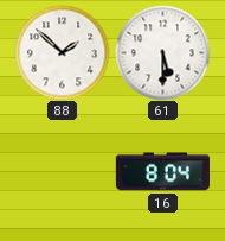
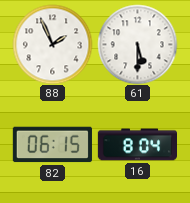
88: 1:52 -> 1:56 (52, 44)
82: none -> 06:15 (52, 145)
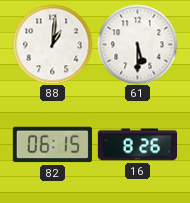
88: 1:56 -> 1:01 (52, 44)
16: 8:04 -> 8:26 (137, 145)
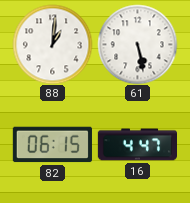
61: 5:30 -> 5:28 (137, 44)
16: 8:26 -> 4:47 (137, 145)
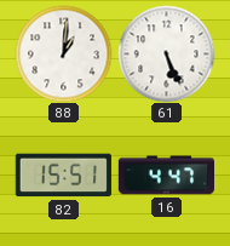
61: 5:28 -> 5:26 (166, 53)
82: 06:15 -> 15:51 (63, 176)
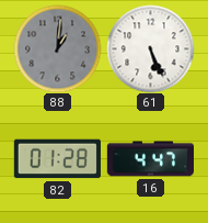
88 dial: white -> grey (57, 48)
82: 15:51 -> 01:28 (57, 159)
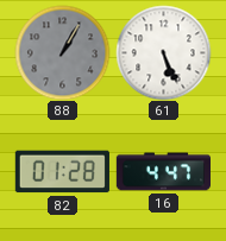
88: 1:01 -> 1:05 (62, 52)
